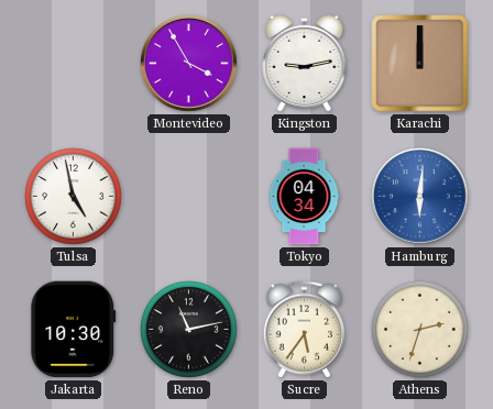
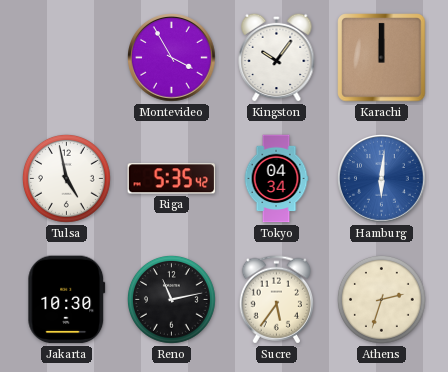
Kingston: 9:13 -> 10:06 (277, 57)
Riga: none -> 5:35 (172, 179)
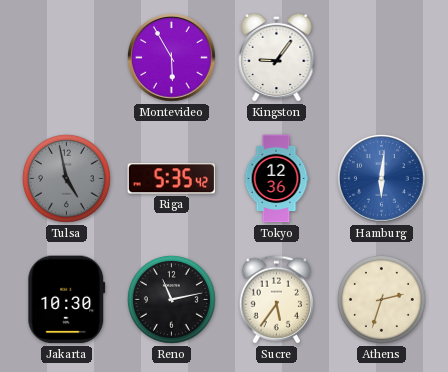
Montevideo: 3:55 -> 5:55 (172, 58)
Kingston: 10:06 -> 9:06 (277, 57)
Karachi: 12:00 -> none (382, 58)
Tulsa dial: white -> grey (67, 179)
Tokyo: 04:34 -> 12:36 (276, 179)
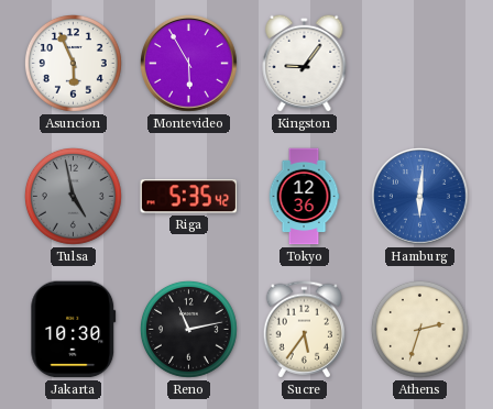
Asuncion: none -> 5:56 (74, 64)
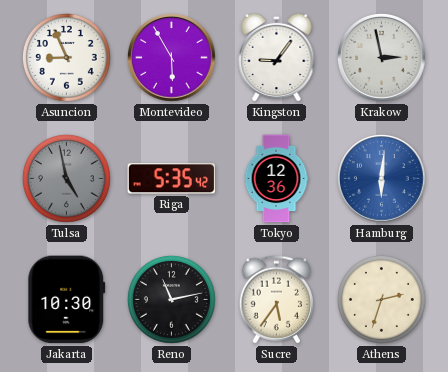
Asuncion: 5:56 -> 8:56 (67, 58)
Krakow: none -> 2:58 (382, 58)
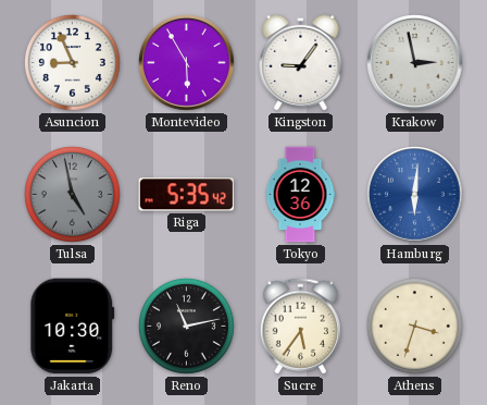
Athens: 2:33 -> 3:33 (415, 327)
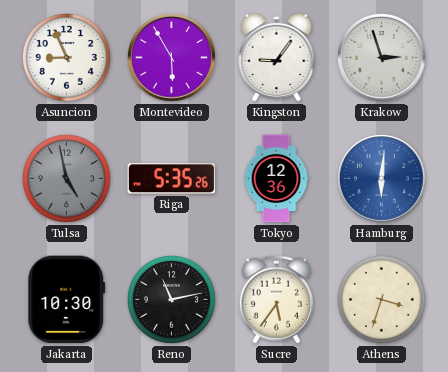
Krakow: 2:58 -> 2:57 (382, 58)
Riga: 5:35:42 -> 5:35:26 (172, 179)
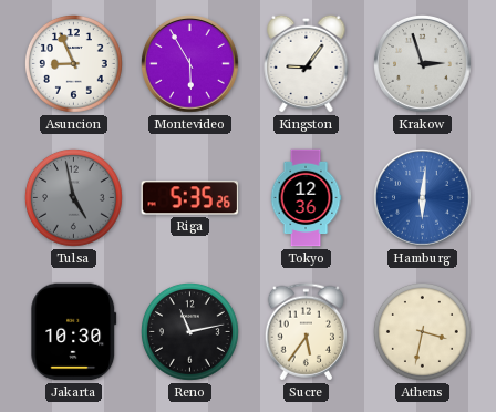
Athens: 3:33 -> 3:32 (423, 332)
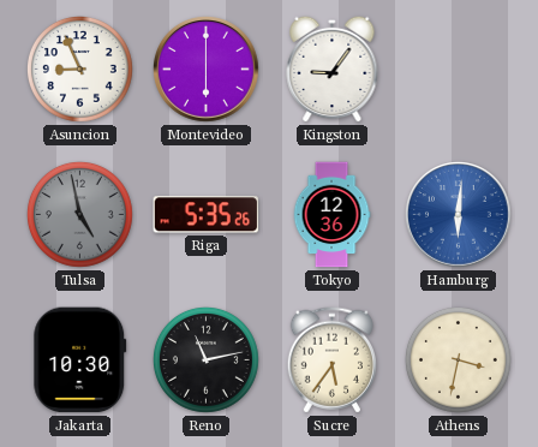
Montevideo: 5:55 -> 6:00 (207, 70)
Krakow: 2:57 -> none (423, 64)
